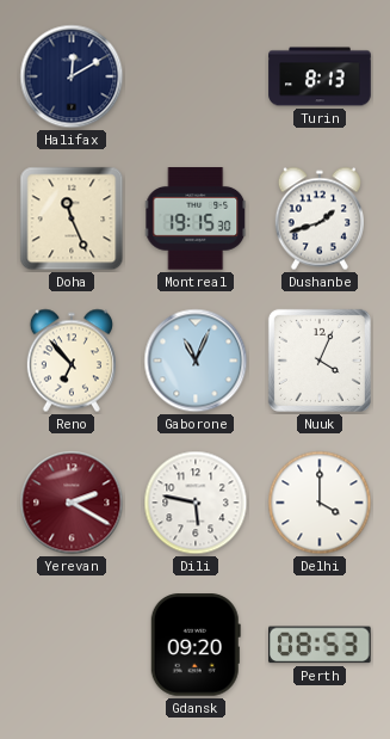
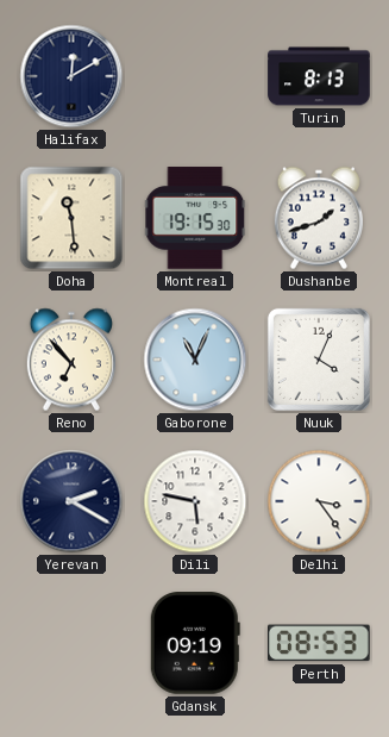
Doha: 11:26 -> 11:29 (71, 218)
Yerevan dial: burgundy -> navy (71, 501)
Delhi: 4:00 -> 3:24 (319, 501)
Gdansk: 09:20 -> 09:19 (195, 643)
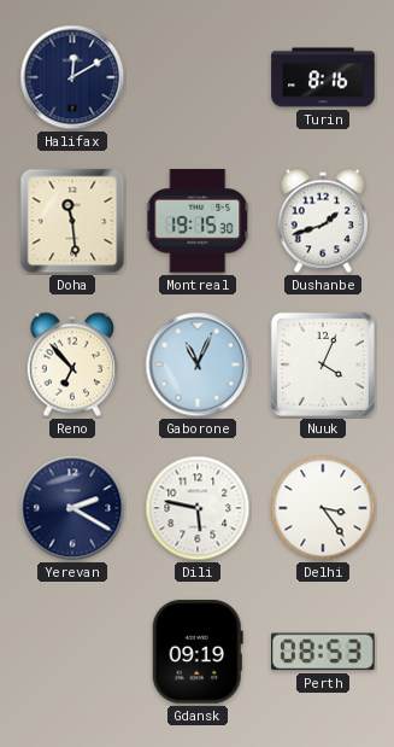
Turin: 8:13 -> 8:16 (323, 77)
